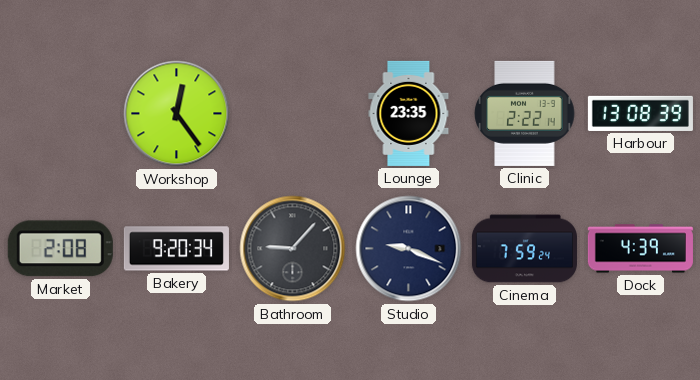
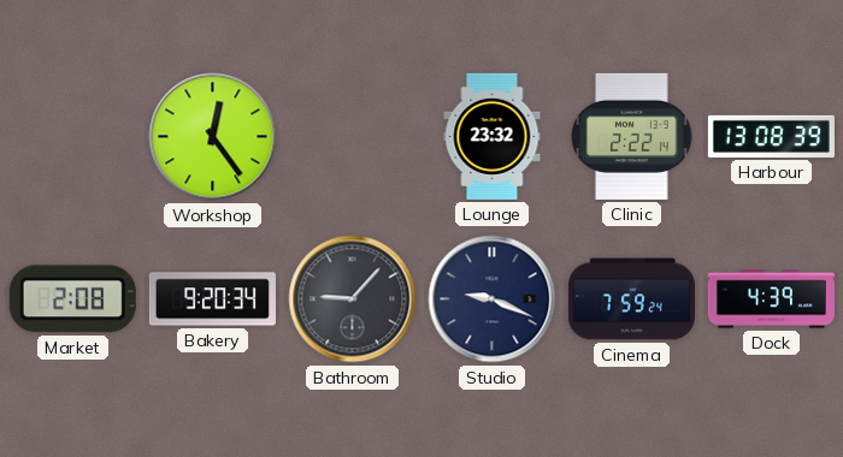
Lounge: 23:35 -> 23:32 (493, 136)
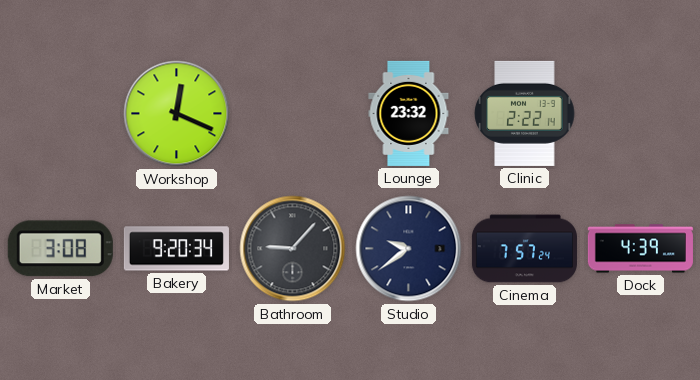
Workshop: 12:24 -> 12:19 (177, 114)
Harbour: 13:08 -> none (771, 136)
Market: 2:08 -> 3:08 (60, 249)
Studio: 9:19 -> 9:39 (409, 249)
Cinema: 7:59 -> 7:57 (524, 249)
